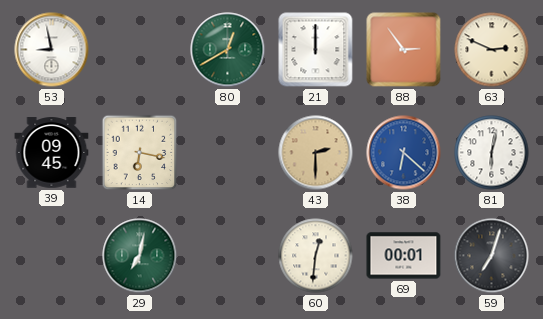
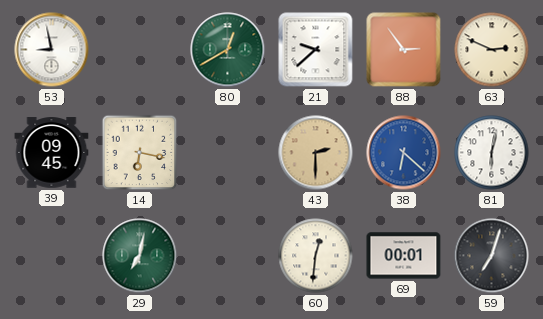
21: 12:00 -> 9:38 (316, 50)
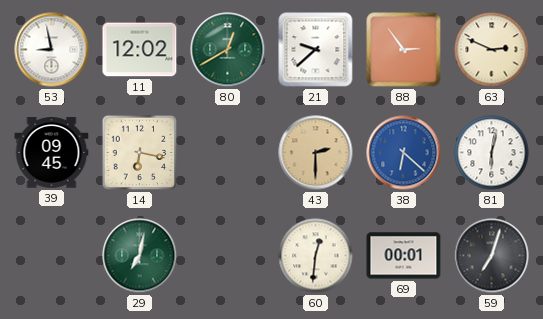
11: none -> 12:02 (140, 50)
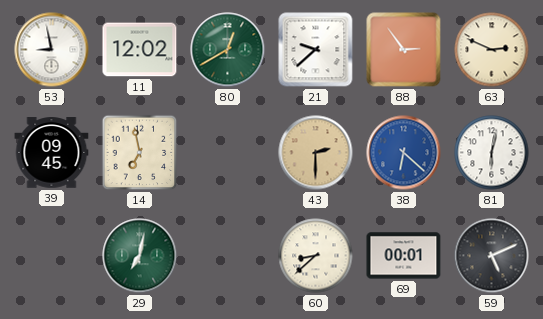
14: 6:17 -> 6:58 (140, 153)
60: 12:31 -> 8:38 (316, 256)
59: 7:03 -> 5:11 (492, 256)
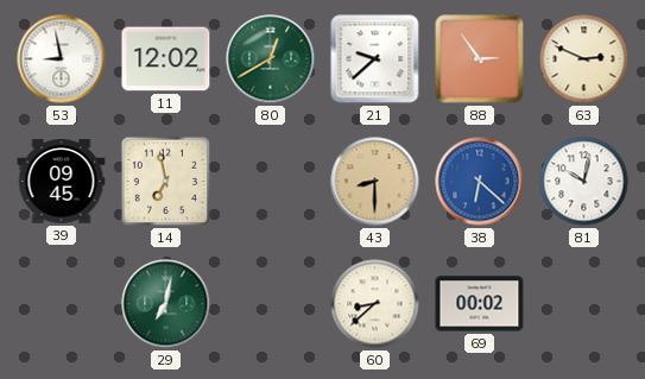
43: 2:30 -> 8:30 (375, 182)
81: 6:02 -> 10:02 (584, 182)
69: 00:01 -> 00:02 (480, 304)
59: 5:11 -> none (492, 256)
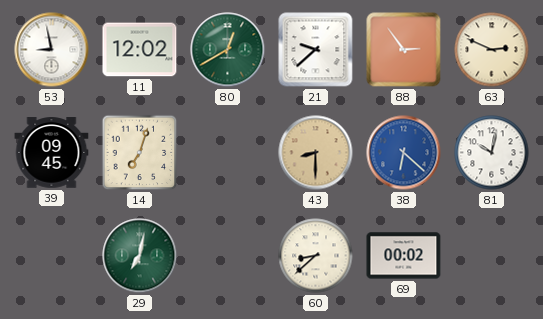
14: 6:58 -> 7:03 (140, 153)
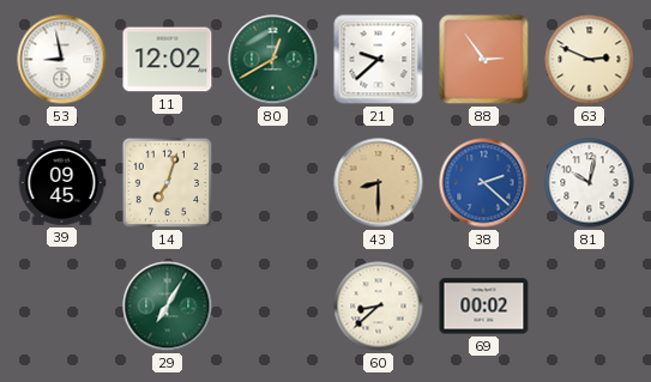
38: 6:22 -> 2:22 (484, 183)
29: 7:02 -> 7:05 (168, 307)
